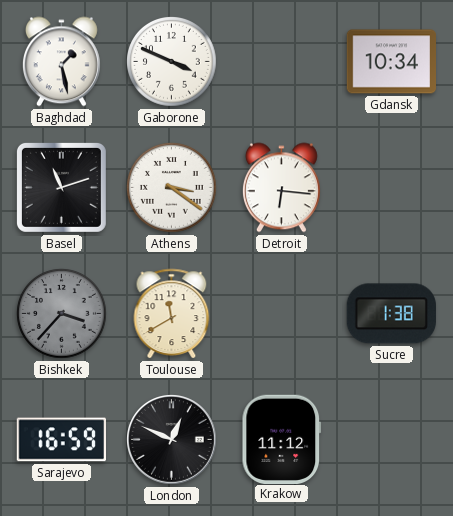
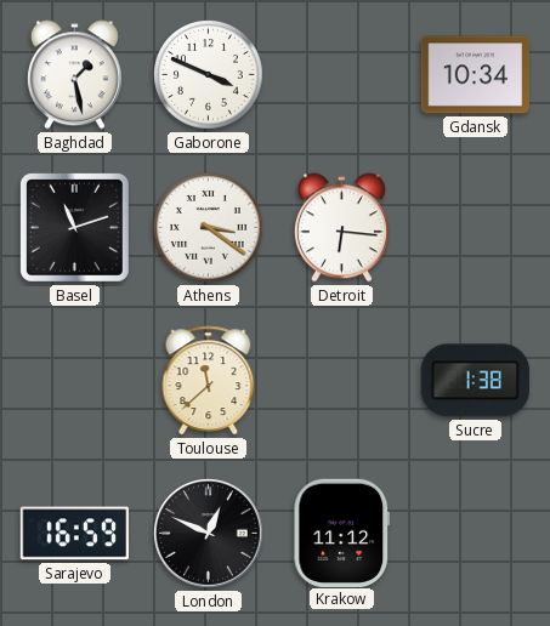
Bishkek: 3:37 -> none (62, 314)
Toulouse: 11:40 -> 11:38 (209, 381)
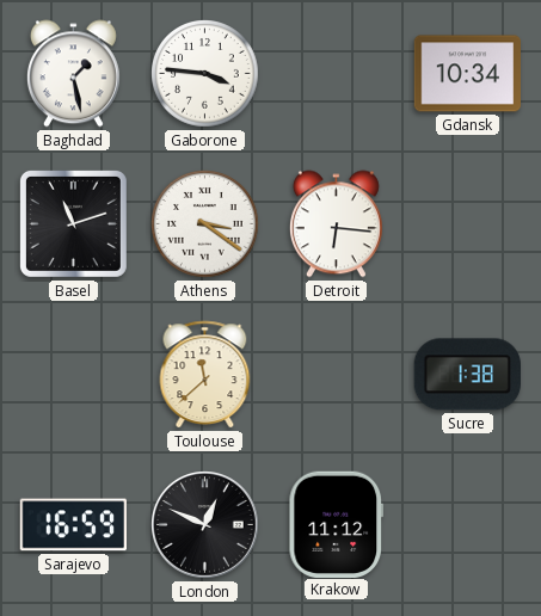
Gaborone: 3:49 -> 3:46 (205, 74)
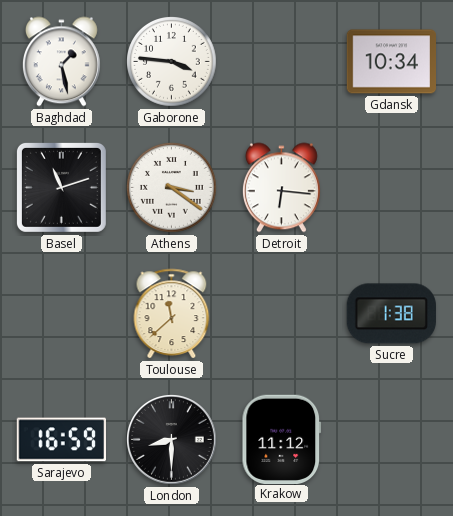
London: 12:49 -> 8:30 (172, 440)
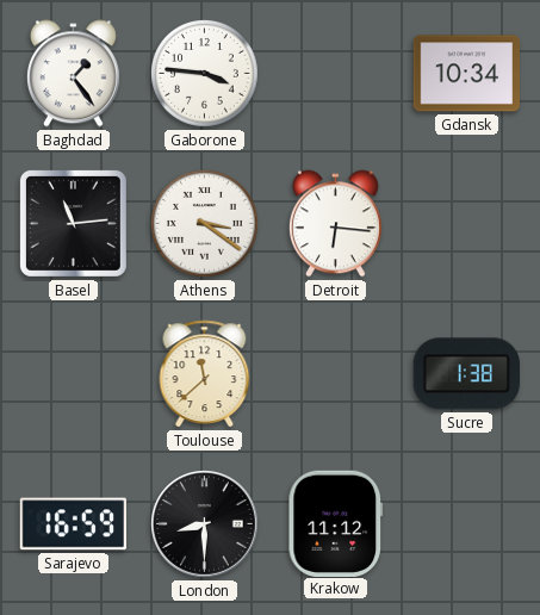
Baghdad: 1:28 -> 1:24 (73, 74)
Basel: 11:12 -> 11:14 (73, 223)
